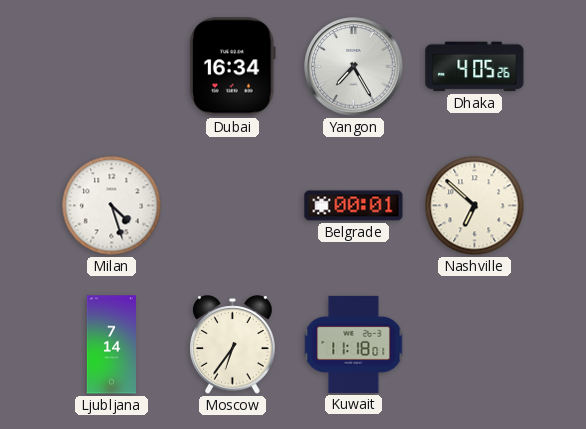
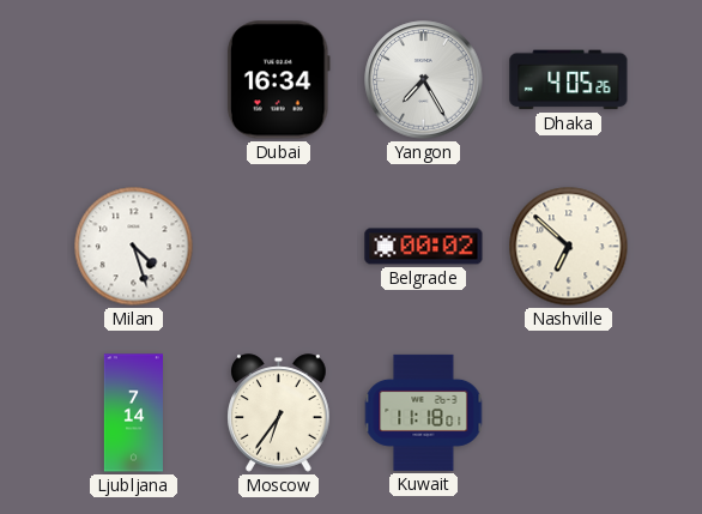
Belgrade: 00:01 -> 00:02 (424, 247)
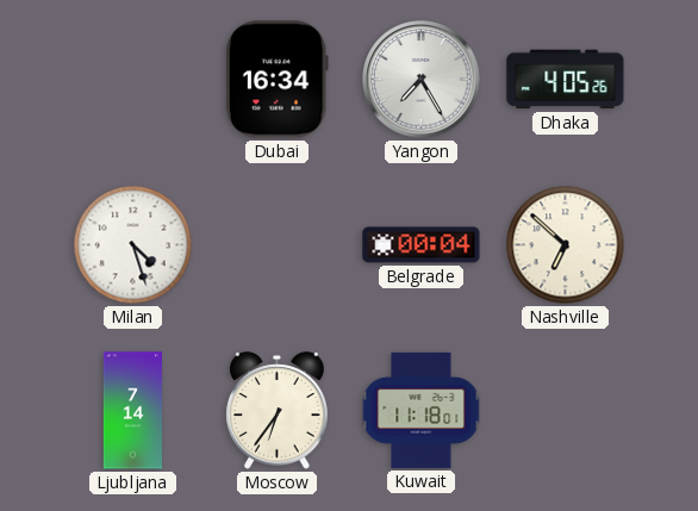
Belgrade: 00:02 -> 00:04 (422, 245)
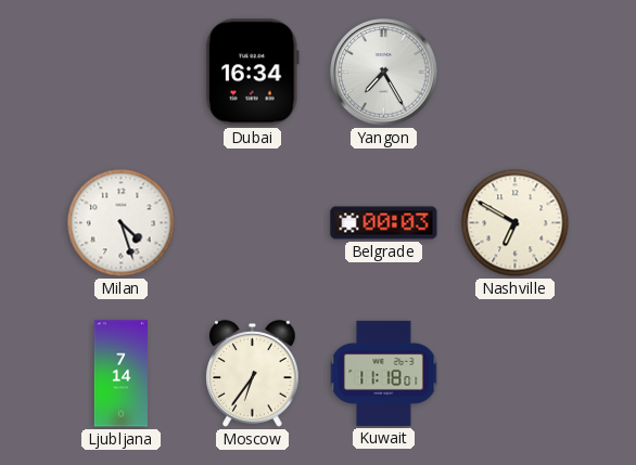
Dhaka: 4:05 -> none (566, 80)
Belgrade: 00:04 -> 00:03 (384, 223)
Nashville: 6:52 -> 6:50 (516, 223)
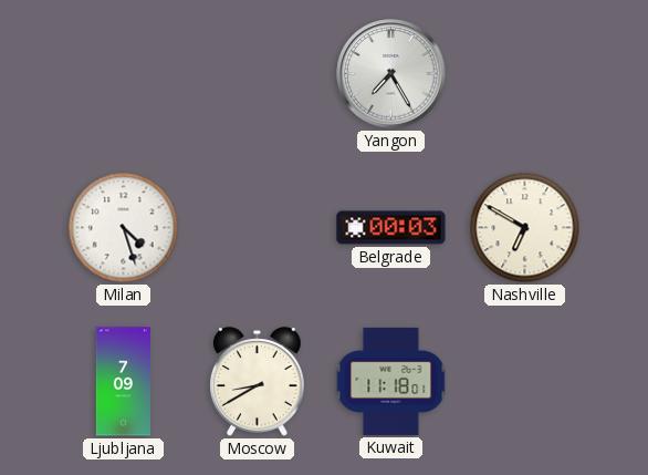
Dubai: 16:34 -> none (252, 73)
Ljubljana: 7:14 -> 7:09 (123, 382)
Moscow: 6:36 -> 8:40 (258, 382)
